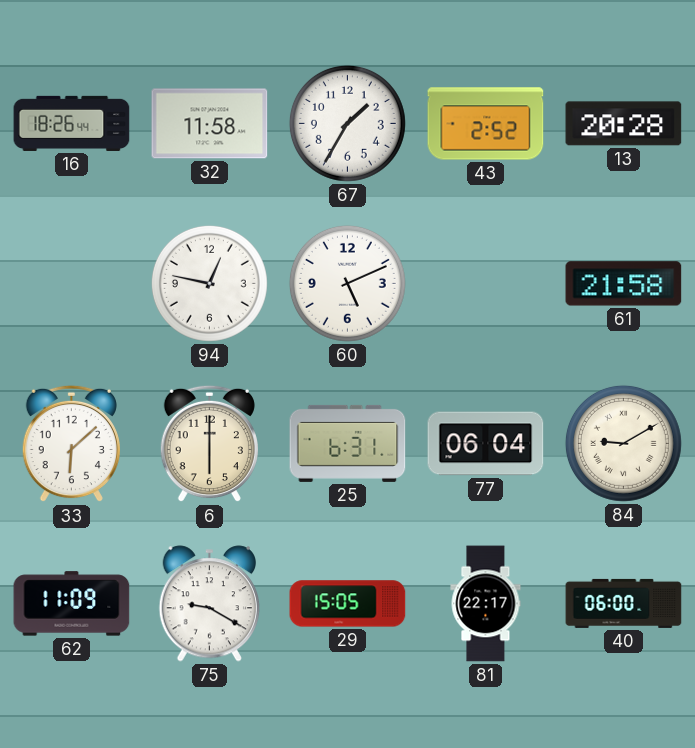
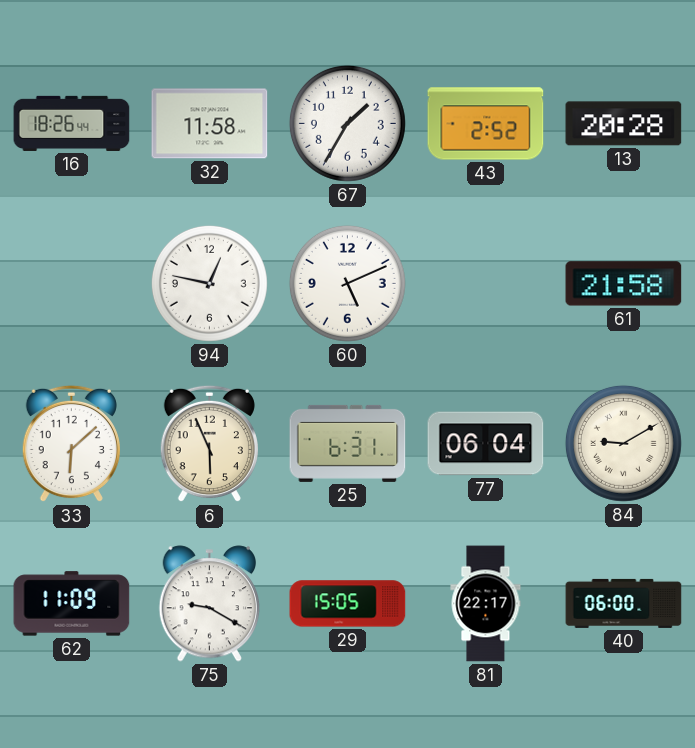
6: 6:00 -> 5:56 (209, 444)
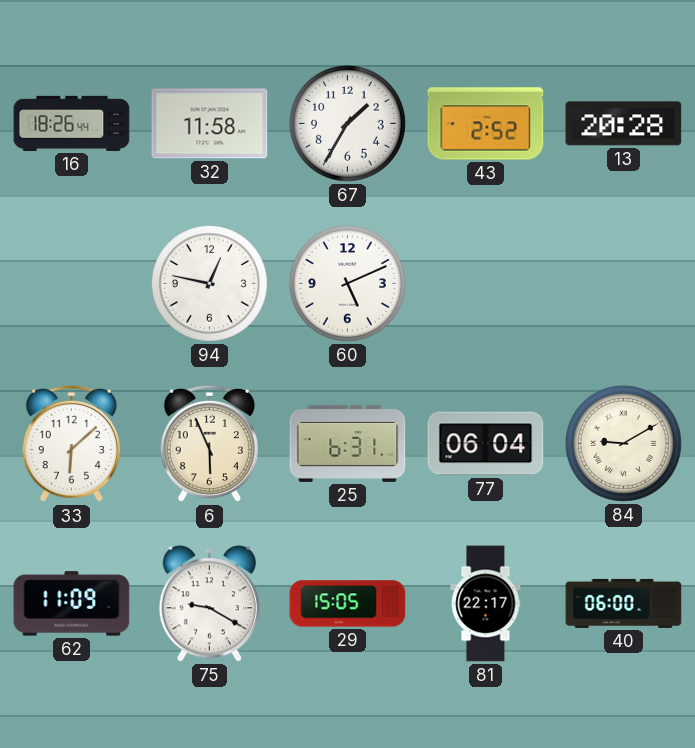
61: 21:58 -> none (624, 284)
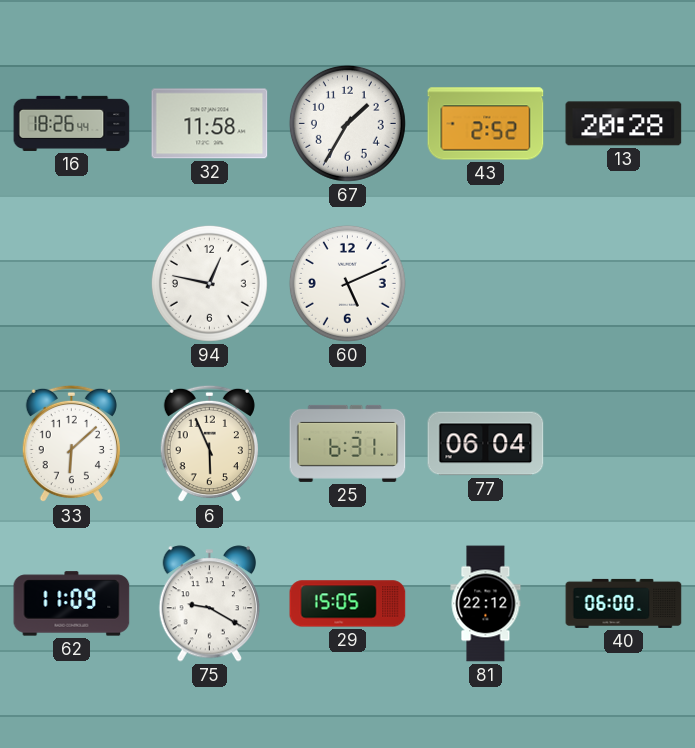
84: 9:10 -> none (623, 443)
81: 22:17 -> 22:12 (486, 604)
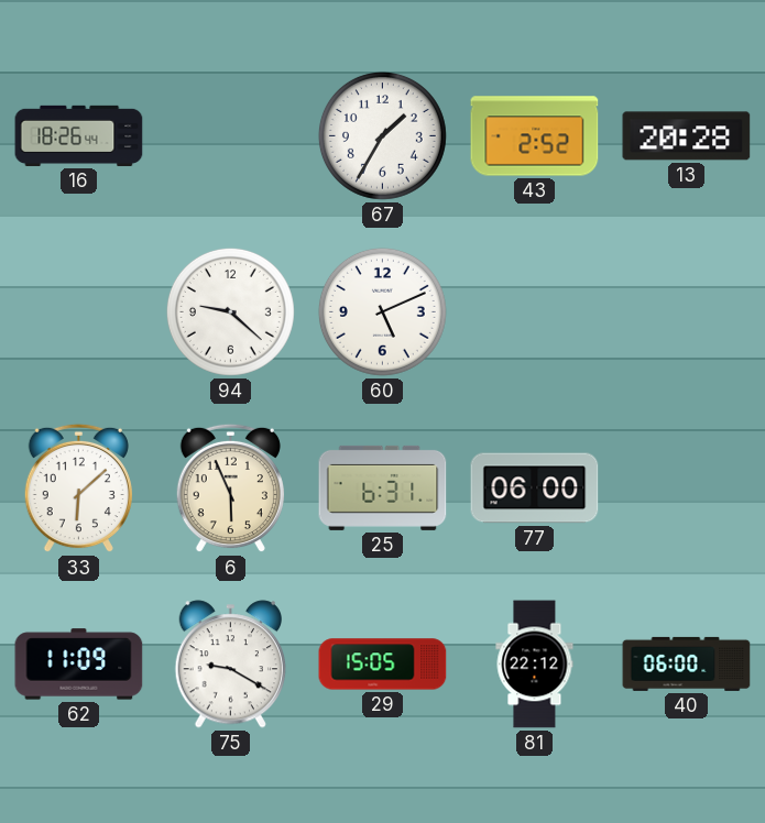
32: 11:58 -> none (210, 124)
94: 12:47 -> 9:22 (230, 311)
77: 06:04 -> 06:00 (535, 489)
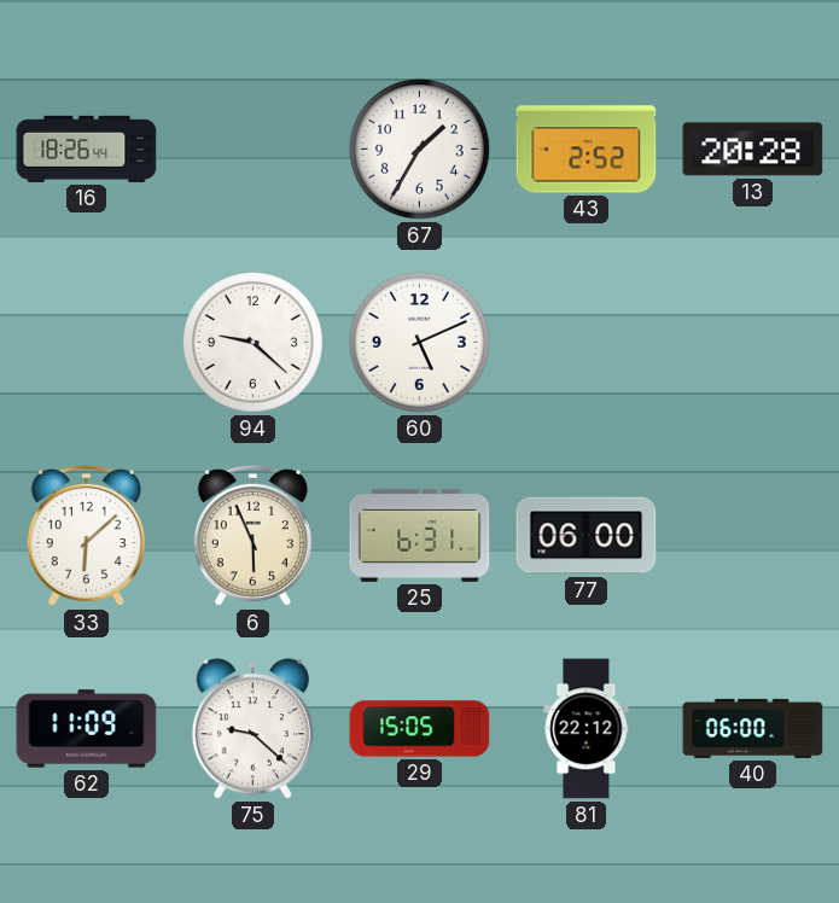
75: 9:20 -> 9:22 (252, 729)
